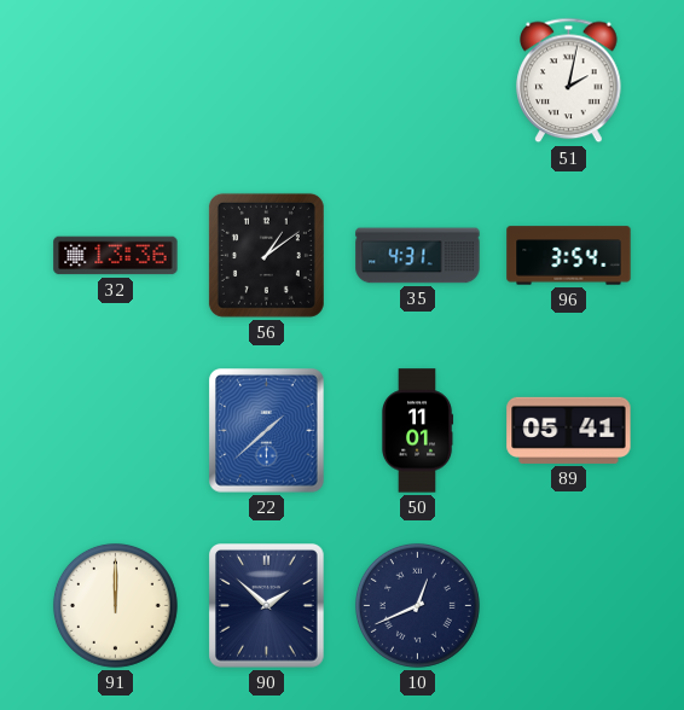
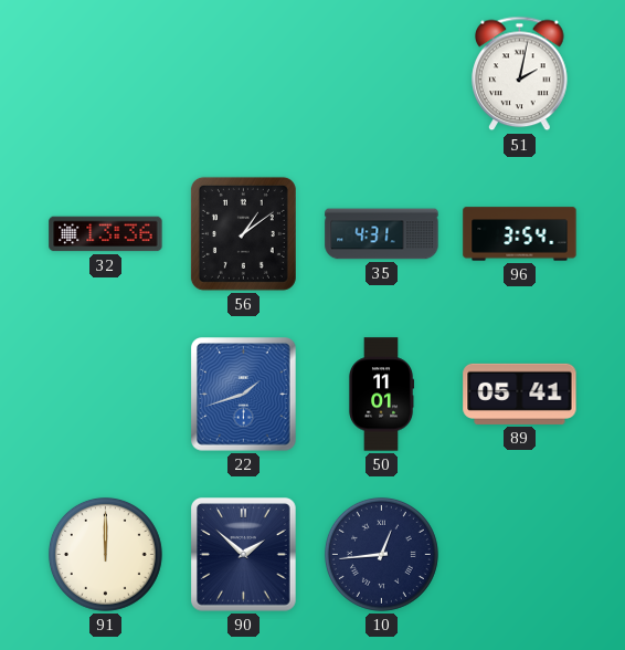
22: 1:38 -> 1:42 (244, 395)
10: 12:41 -> 12:44 (381, 554)
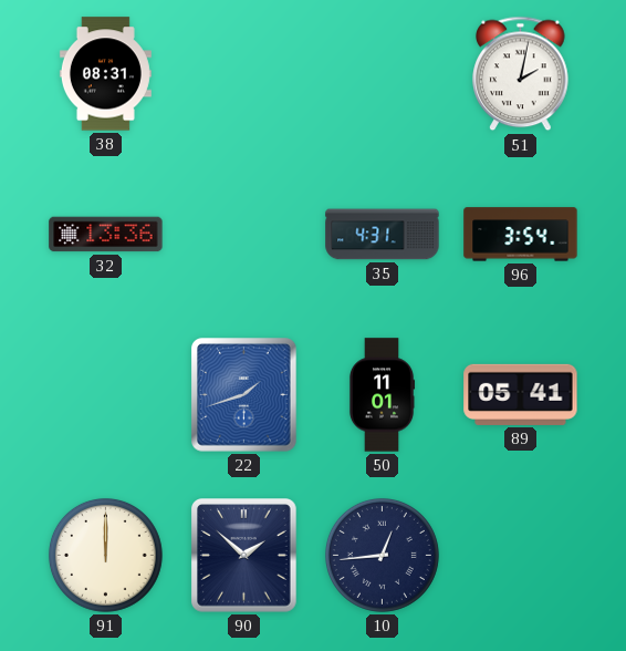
38: none -> 08:31 (105, 74)
56: 1:09 -> none (243, 233)
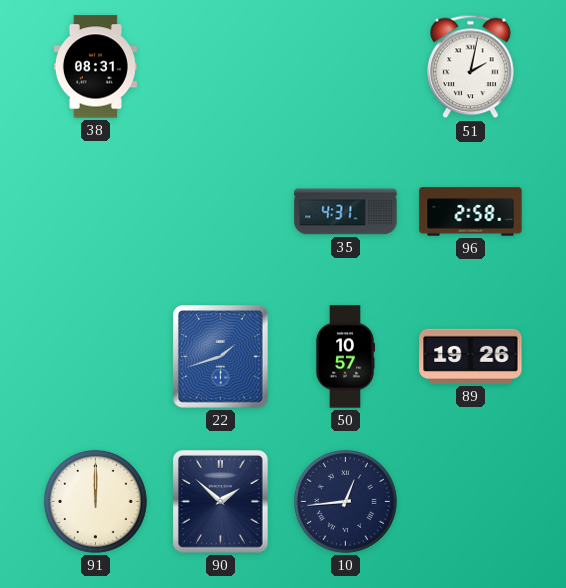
32: 13:36 -> none (106, 235)
96: 3:54 -> 2:58 (471, 212)
50: 11:01 -> 10:57 (345, 357)
89: 05:41 -> 19:26 (471, 356)
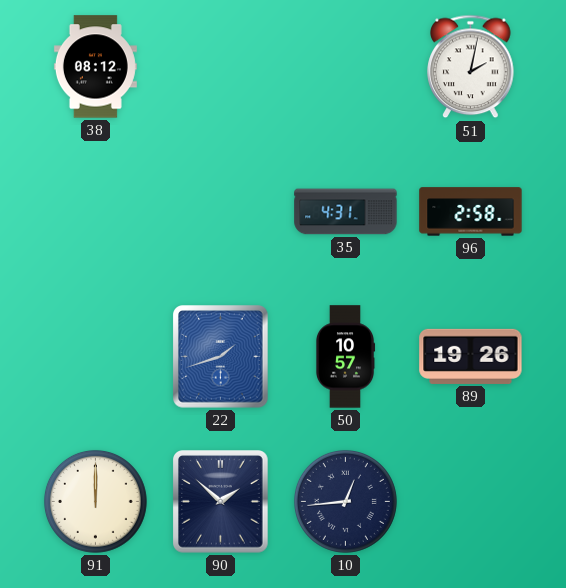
38: 08:31 -> 08:12 (95, 67)
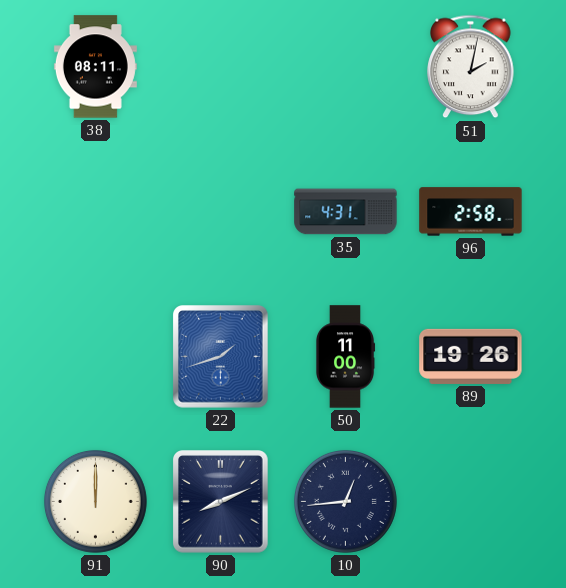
38: 08:12 -> 08:11 (95, 67)
50: 10:57 -> 11:00 (345, 357)
90: 1:52 -> 8:11 (221, 502)
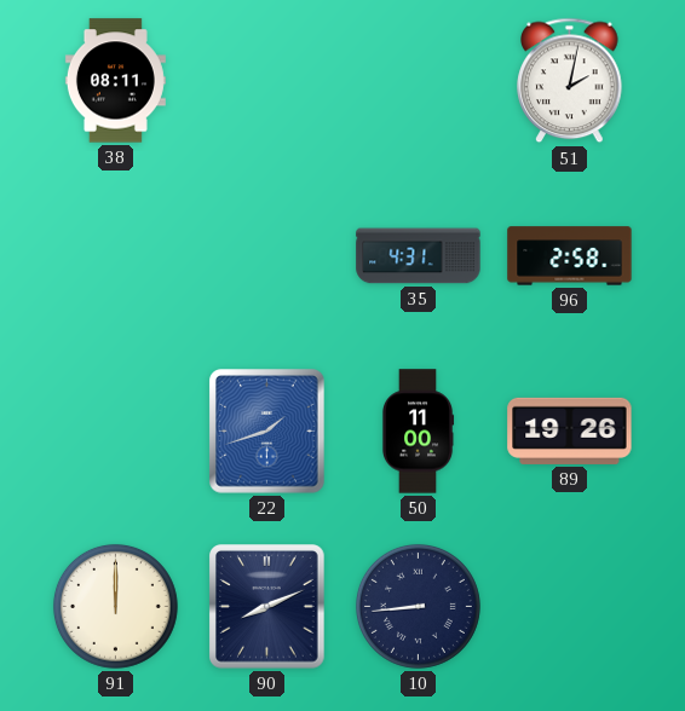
10: 12:44 -> 8:44 (418, 606)
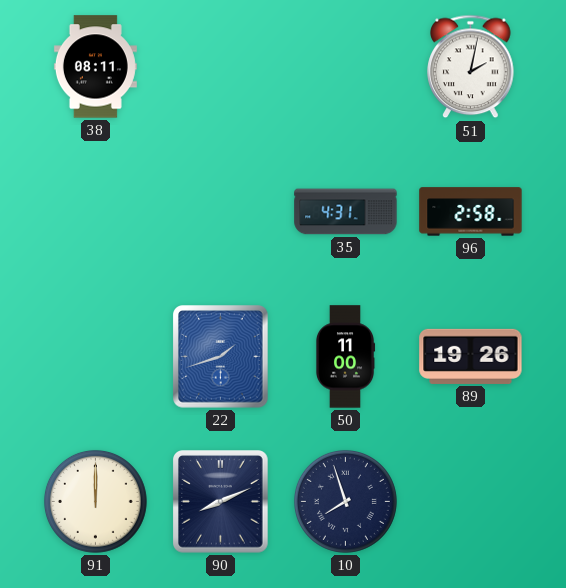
10: 8:44 -> 7:57 (345, 501)
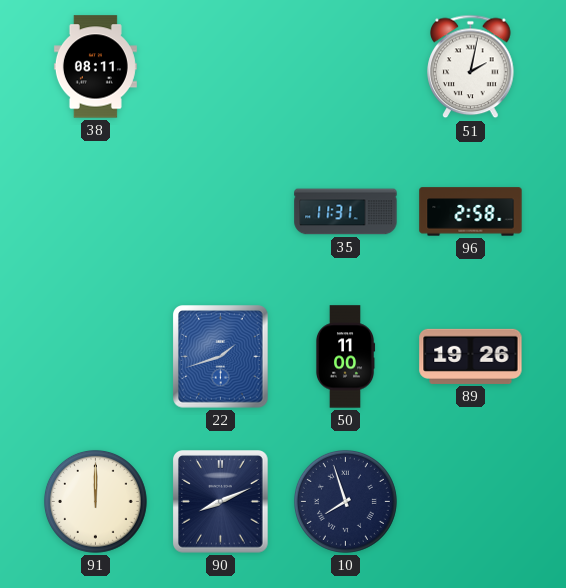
35: 4:31 -> 11:31 (346, 212)
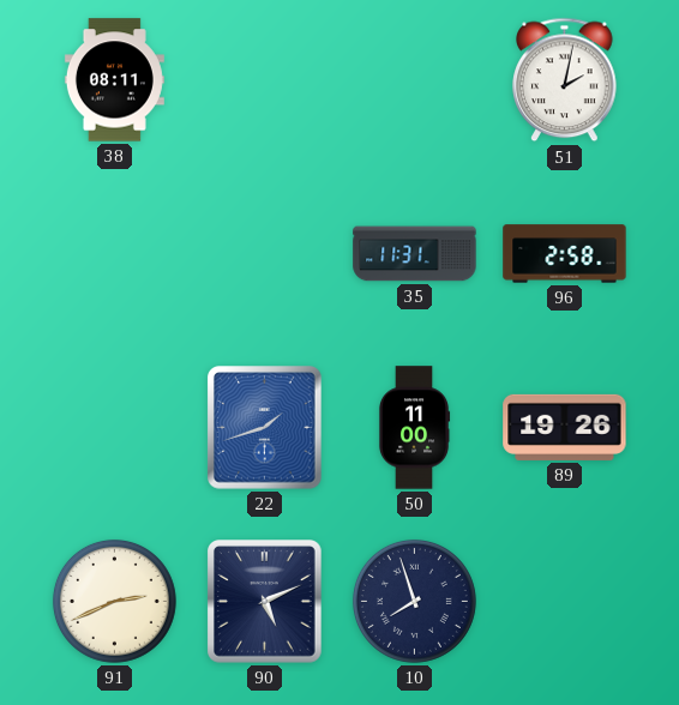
91: 12:00 -> 2:41 (114, 601)
90: 8:11 -> 5:11 (265, 602)
